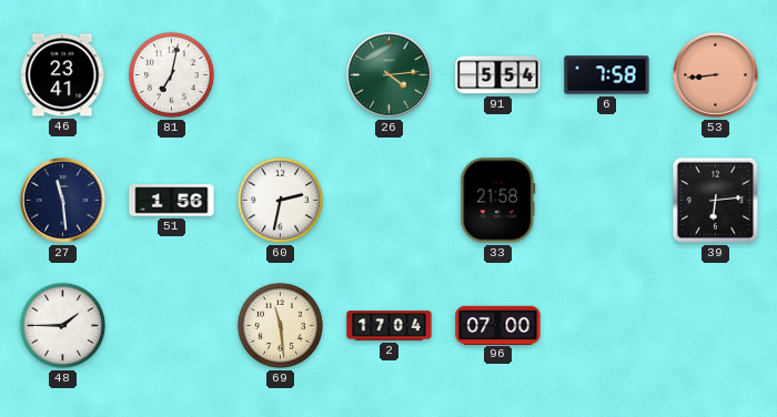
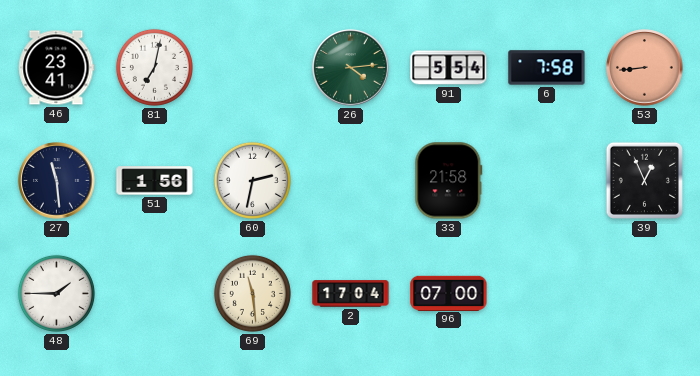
39: 6:14 -> 12:56 (644, 180)
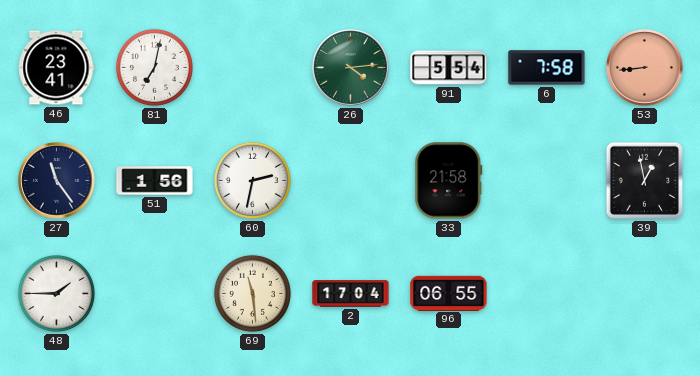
27: 11:29 -> 11:24 (57, 181)
39: 12:56 -> 12:58 (644, 180)
96: 07:00 -> 06:55 (449, 293)
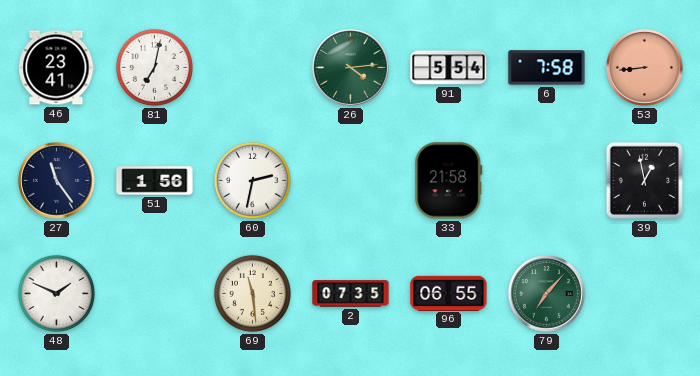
48: 1:45 -> 1:49 (56, 293)
2: 17:04 -> 07:35 (351, 294)
79: none -> 7:07 (547, 294)
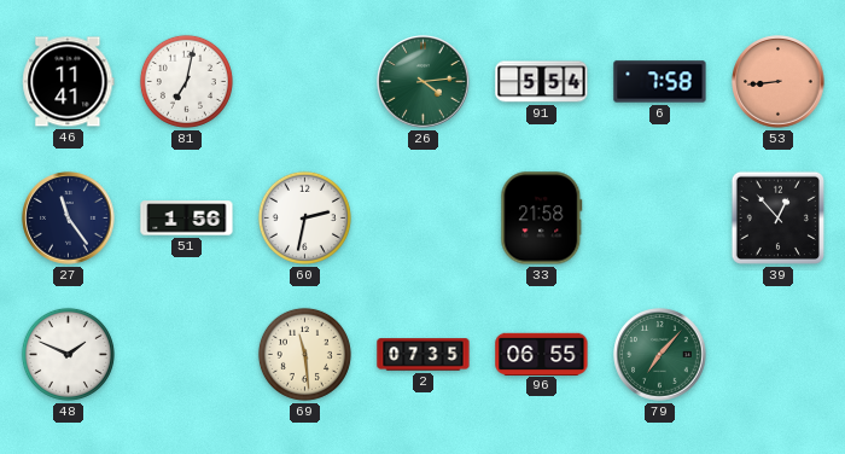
46: 23:41 -> 11:41 (69, 82)
39: 12:58 -> 12:53 (777, 217)
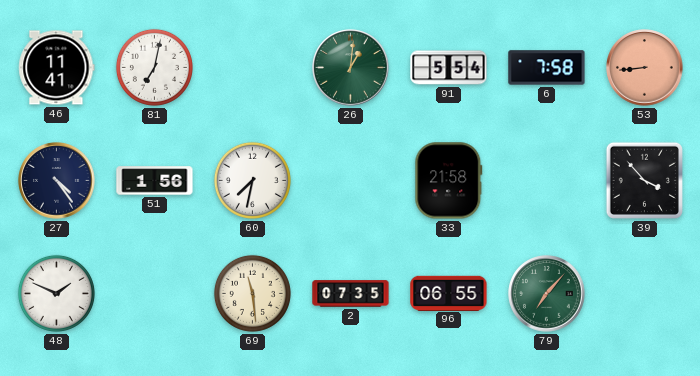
26: 4:14 -> 1:01 (351, 68)
27: 11:24 -> 4:24 (57, 181)
60: 2:32 -> 7:32 (252, 180)
39: 12:53 -> 3:53 (644, 180)
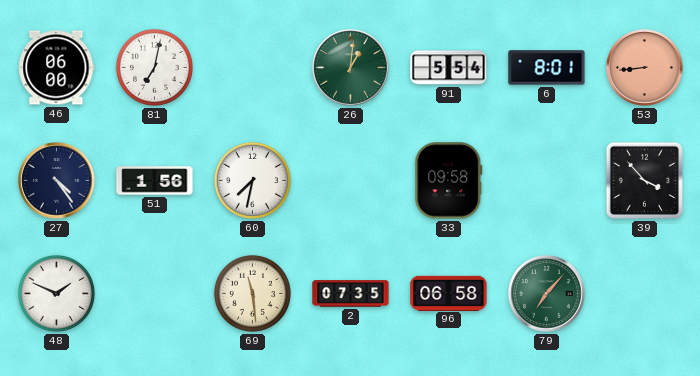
46: 11:41 -> 06:00 (57, 68)
6: 7:58 -> 8:01 (547, 68)
33: 21:58 -> 09:58 (449, 181)
96: 06:55 -> 06:58 (449, 293)
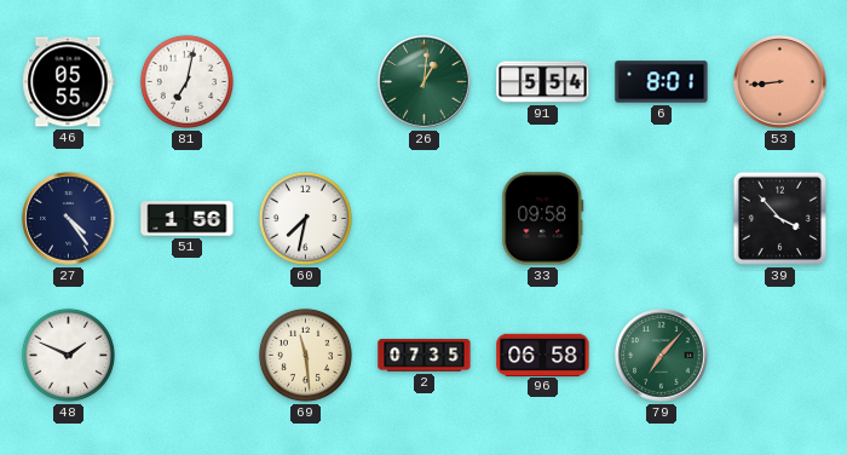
46: 06:00 -> 05:55 (69, 82)
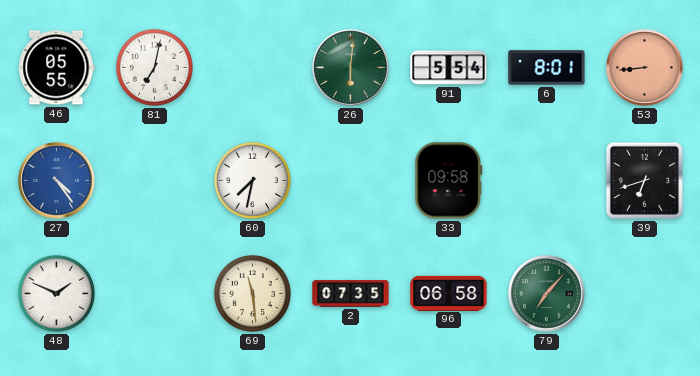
26: 1:01 -> 6:01 (351, 68)
27 dial: navy -> blue (57, 181)
51: 1:56 -> none (188, 219)
39: 3:53 -> 6:42 (644, 180)
